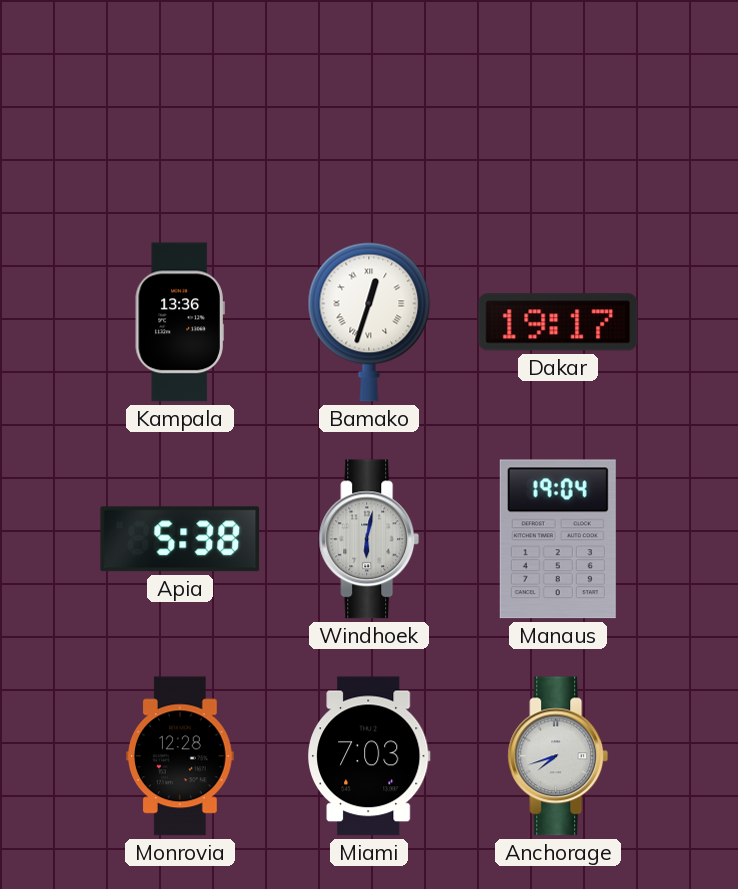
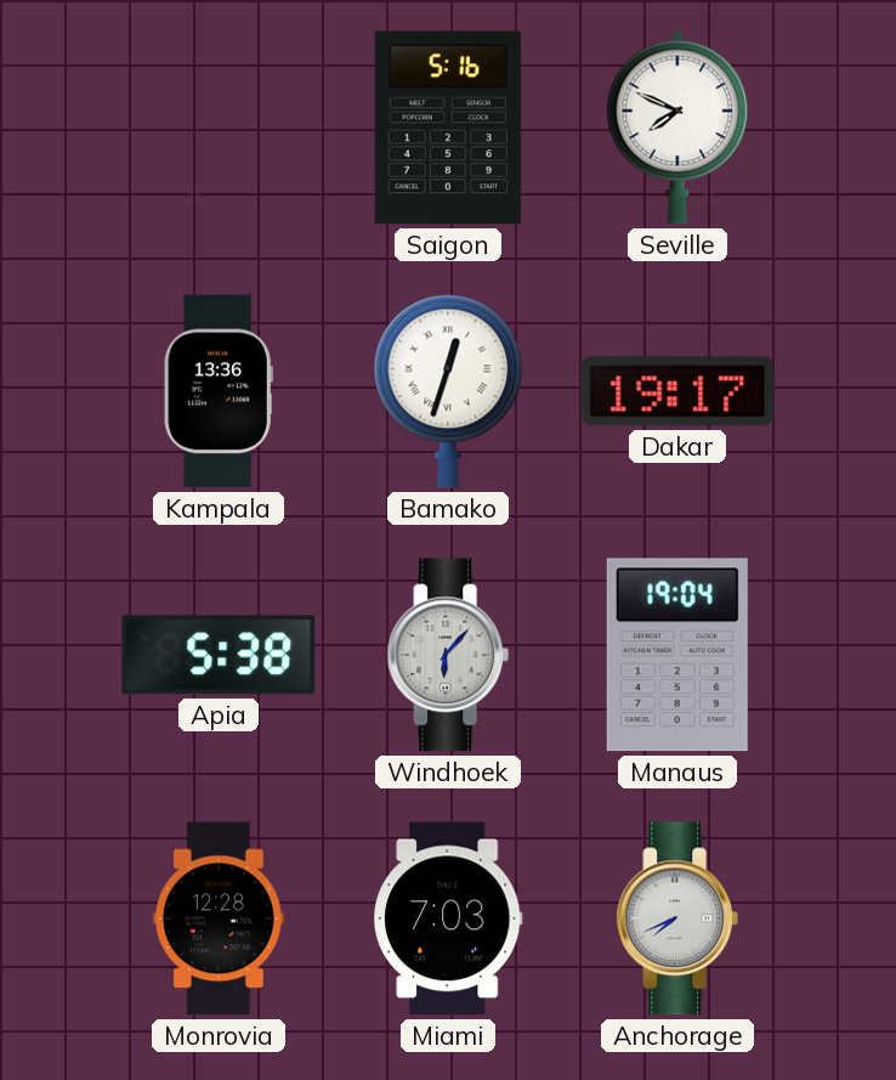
Saigon: none -> 5:16 (448, 128)
Seville: none -> 7:49 (677, 128)
Windhoek: 6:02 -> 6:07 (448, 655)
Anchorage: 7:42 -> 7:41 (677, 918)
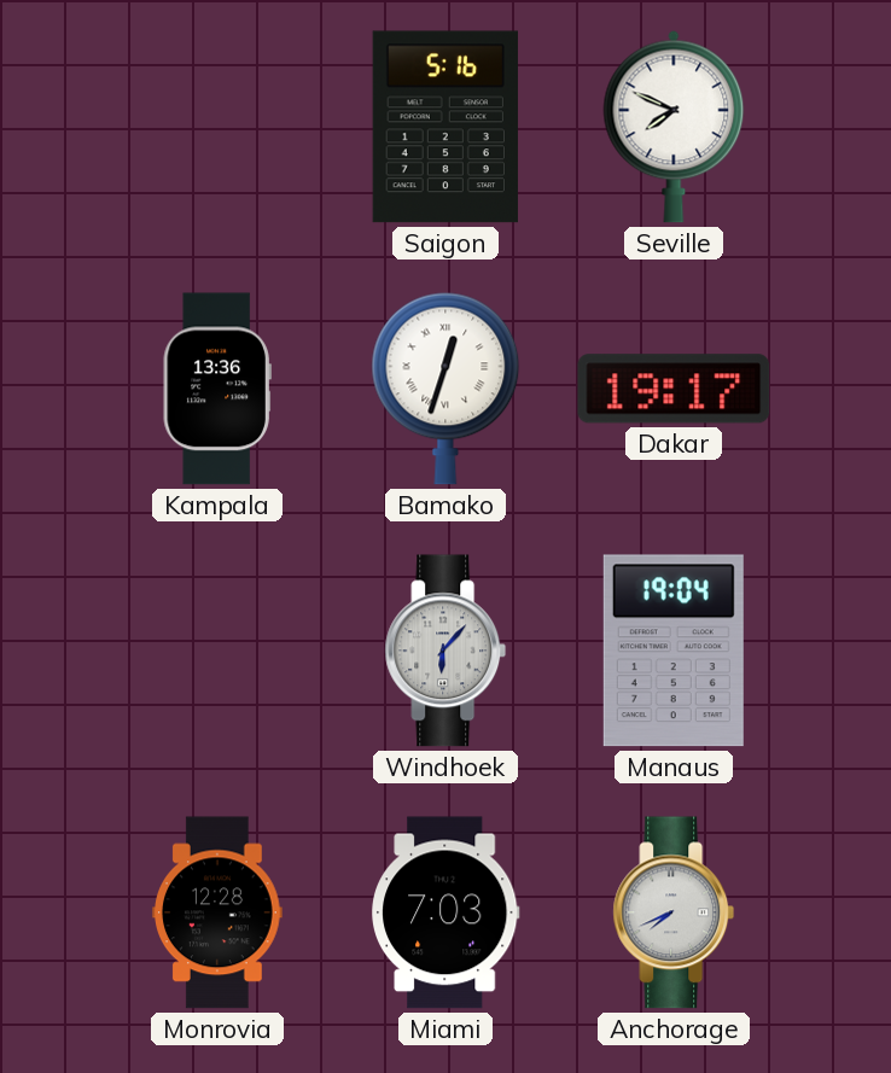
Apia: 5:38 -> none (219, 655)
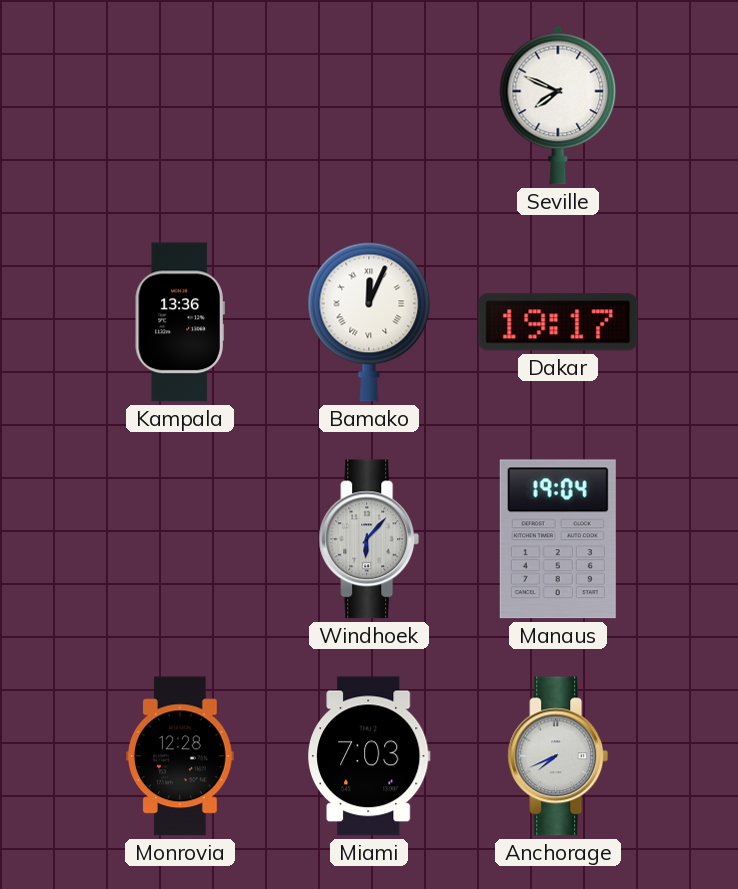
Saigon: 5:16 -> none (445, 127)
Bamako: 12:33 -> 12:04 (369, 322)
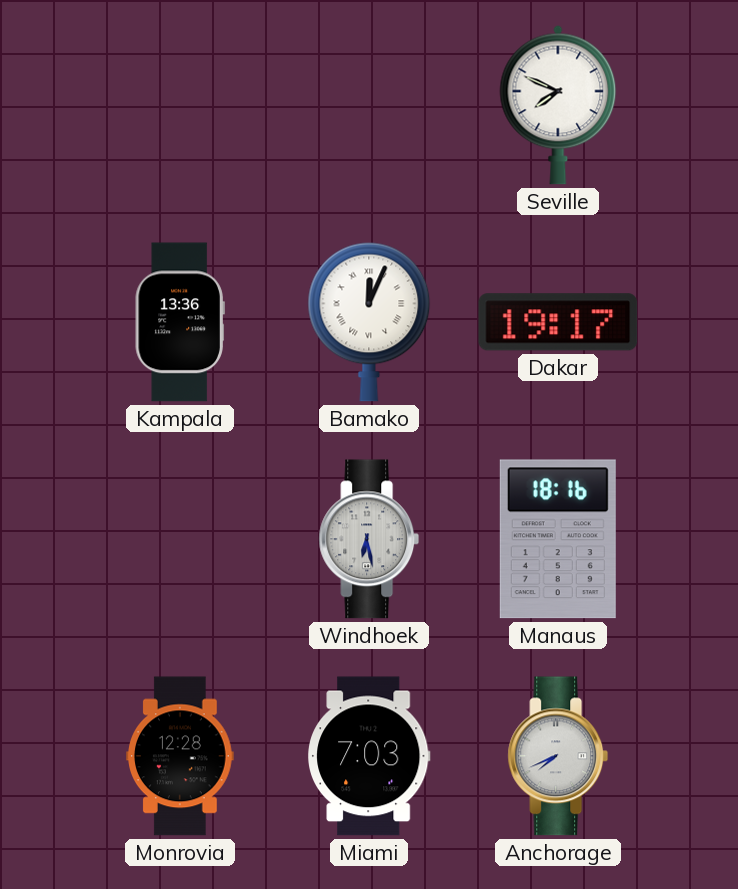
Windhoek: 6:07 -> 6:28 (369, 539)
Manaus: 19:04 -> 18:16 (558, 539)
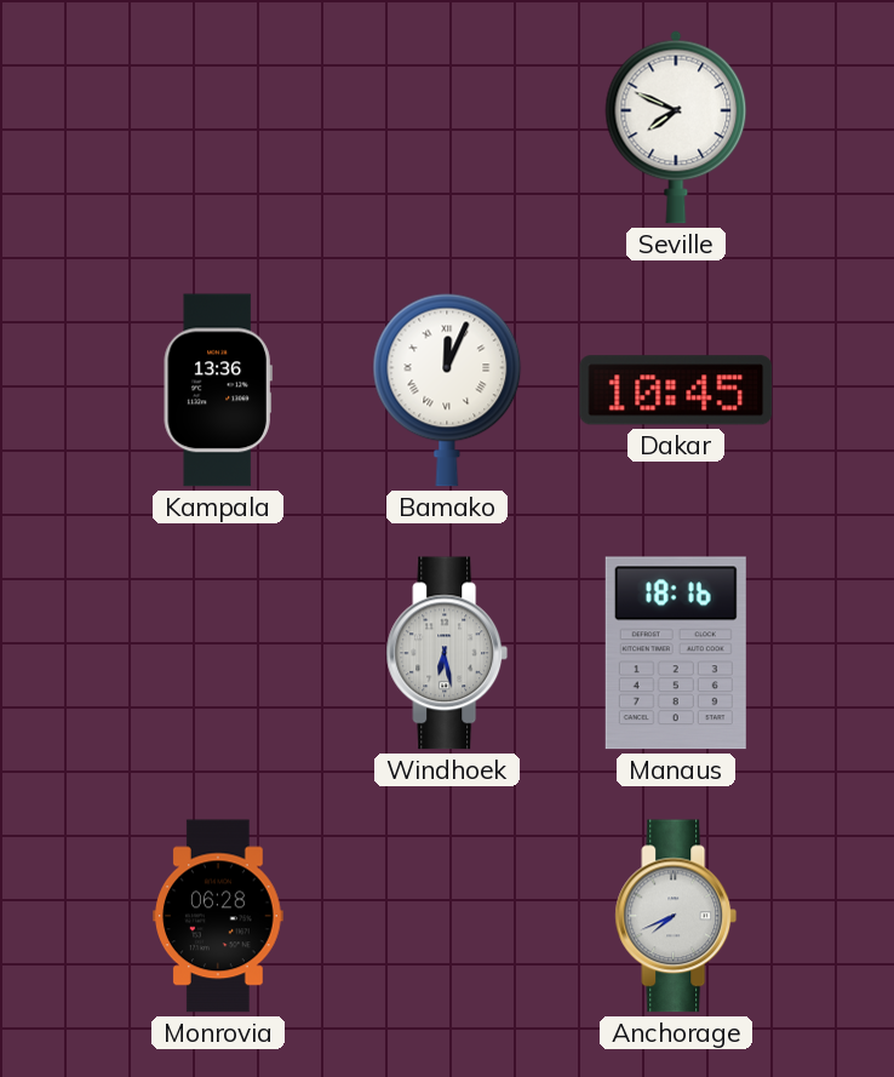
Dakar: 19:17 -> 10:45 (676, 390)
Monrovia: 12:28 -> 06:28 (219, 916)
Miami: 7:03 -> none (370, 756)
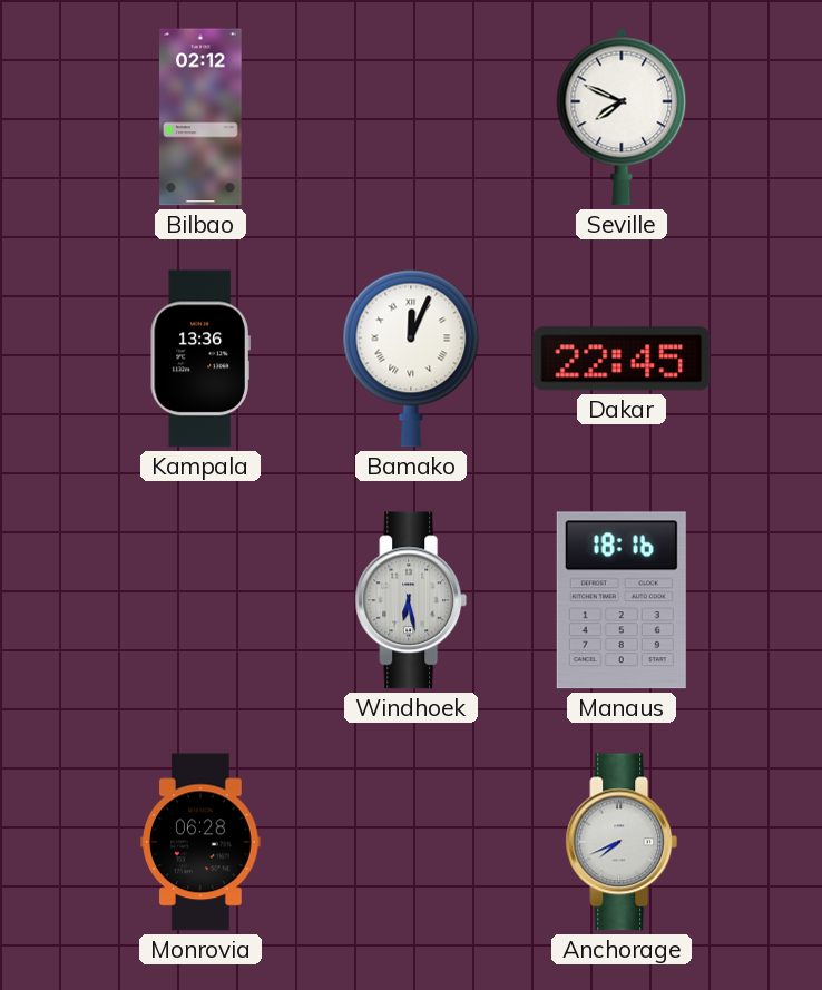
Bilbao: none -> 02:12 (200, 117)
Dakar: 10:45 -> 22:45 (622, 359)
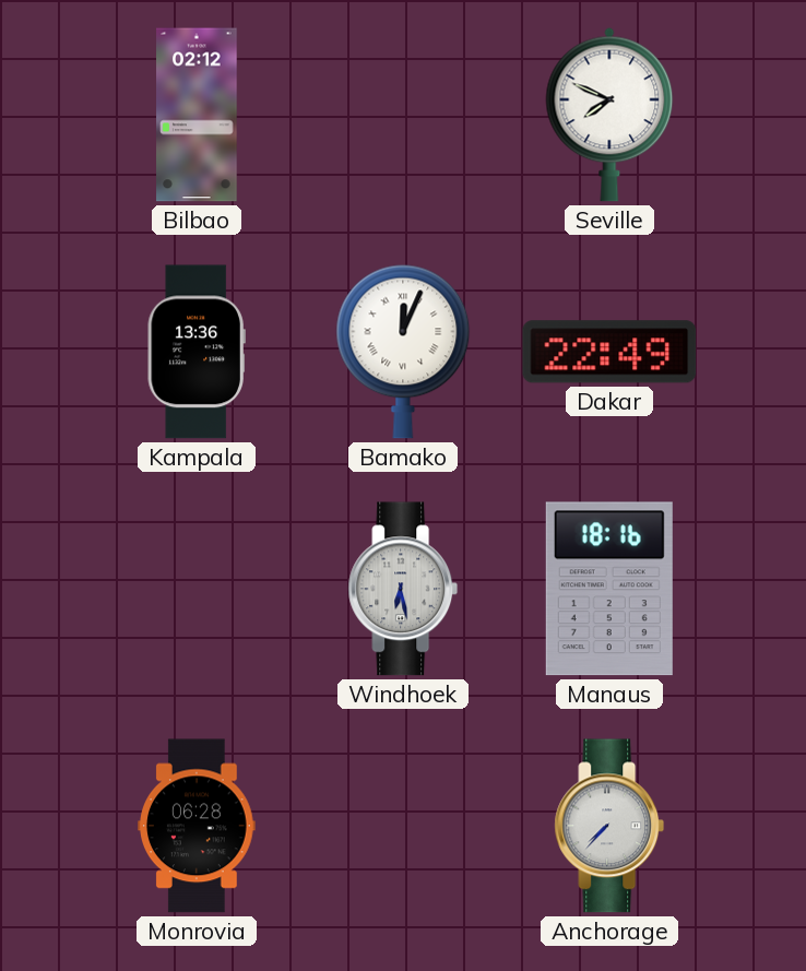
Dakar: 22:45 -> 22:49 (609, 352)
Anchorage: 7:41 -> 7:37 (609, 826)
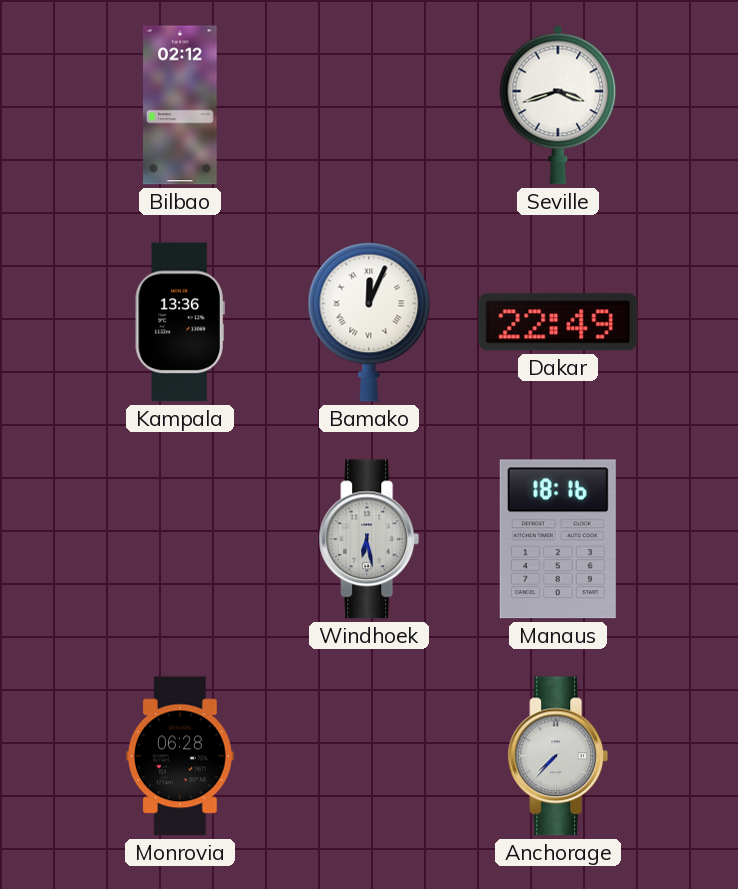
Seville: 7:49 -> 3:42 (558, 105)
